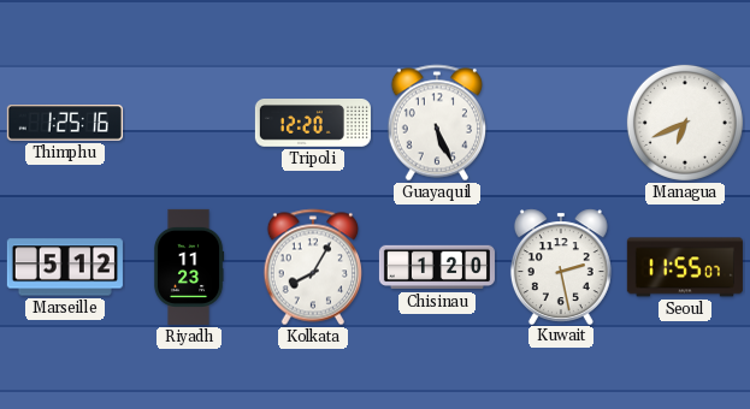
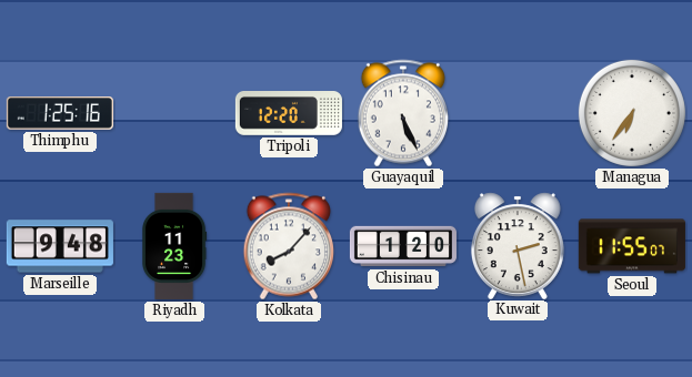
Managua: 6:41 -> 6:36 (632, 113)
Marseille: 5:12 -> 9:48 (60, 246)
Kolkata: 8:05 -> 8:07 (288, 246)
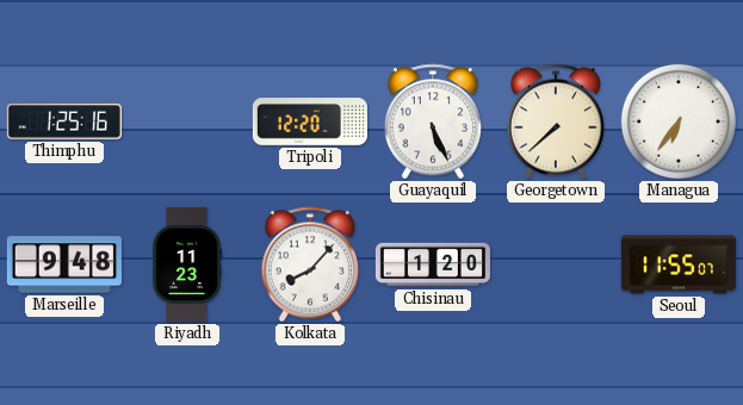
Georgetown: none -> 7:38 (555, 121)
Kuwait: 2:28 -> none (518, 245)
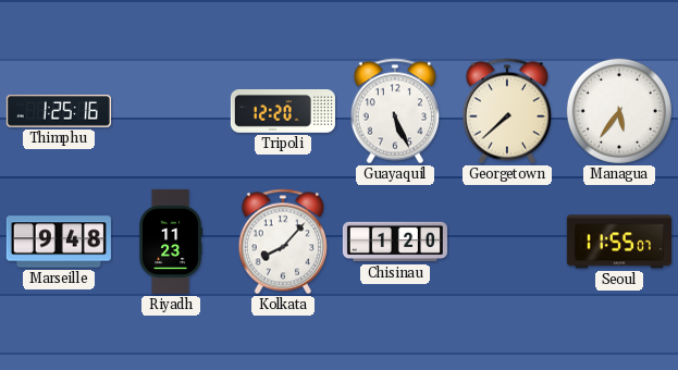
Managua: 6:36 -> 5:36 (619, 111)
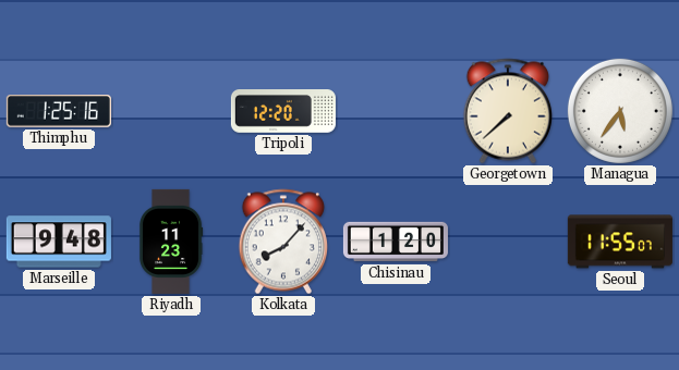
Guayaquil: 5:26 -> none (394, 111)
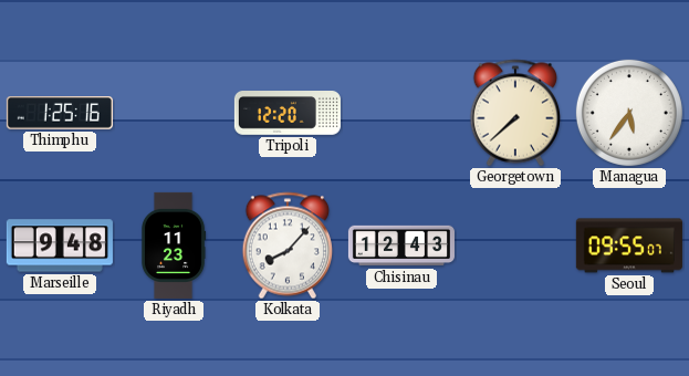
Chisinau: 1:20 -> 12:43 (401, 246)
Seoul: 11:55 -> 09:55 (629, 246)
